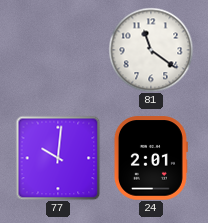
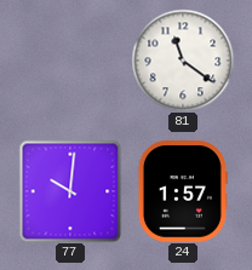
24: 2:01 -> 1:57 (182, 191)
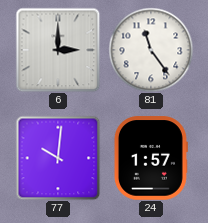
6: none -> 3:00 (58, 50)
81: 11:21 -> 11:24 (151, 50)
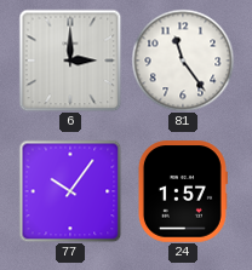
77: 10:01 -> 10:06 (70, 191)
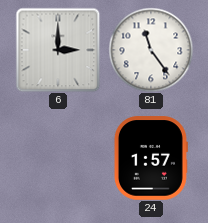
77: 10:06 -> none (70, 191)
